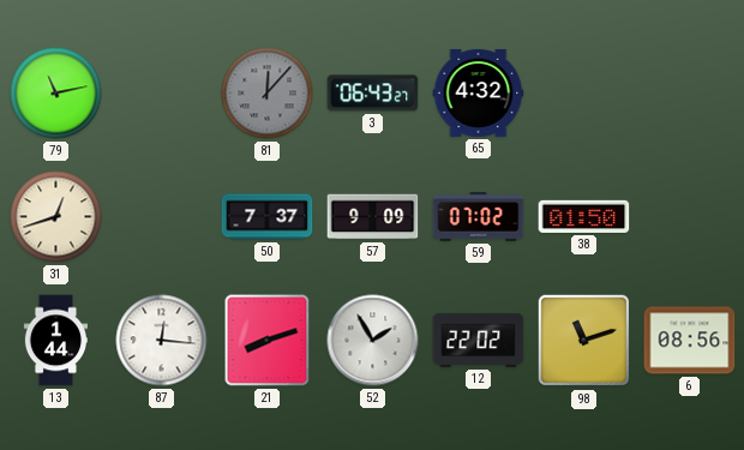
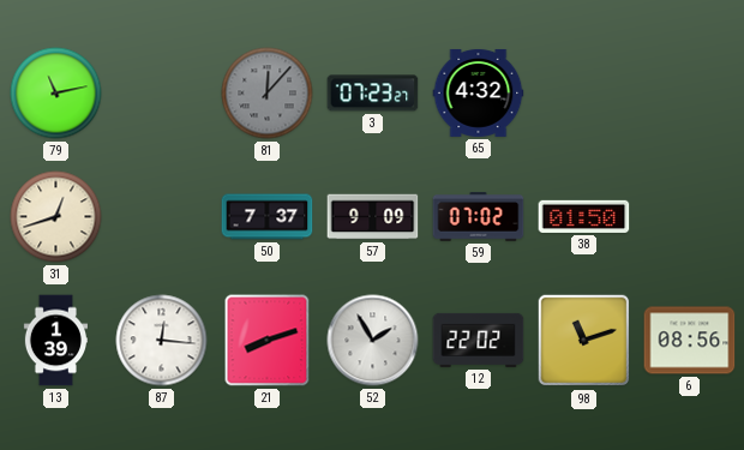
3: 06:43 -> 07:23 (373, 94)
13: 1:44 -> 1:39 (55, 341)
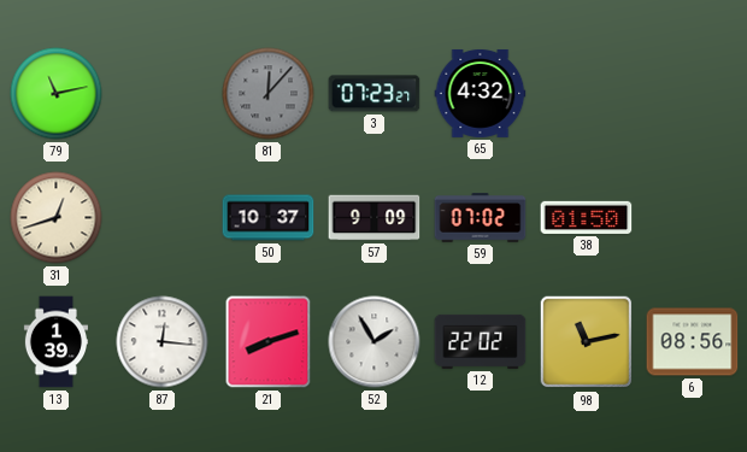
50: 7:37 -> 10:37 (269, 218)
98: 11:12 -> 11:13 (587, 342)
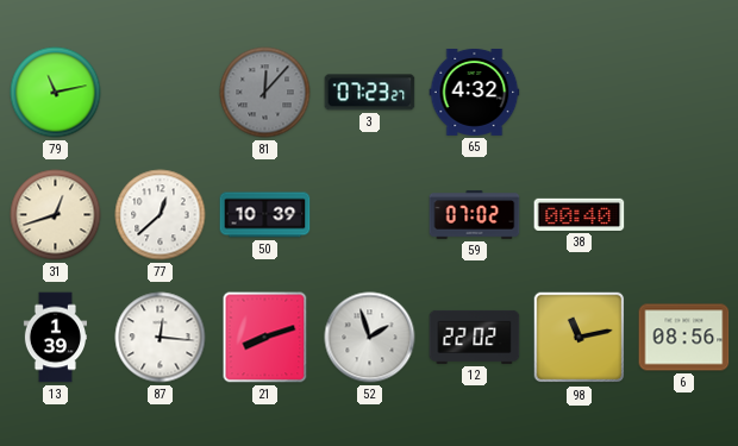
77: none -> 12:38 (161, 215)
50: 10:37 -> 10:39 (265, 215)
57: 9:09 -> none (375, 218)
38: 01:50 -> 00:40 (580, 214)
52: 1:55 -> 1:57 (370, 338)
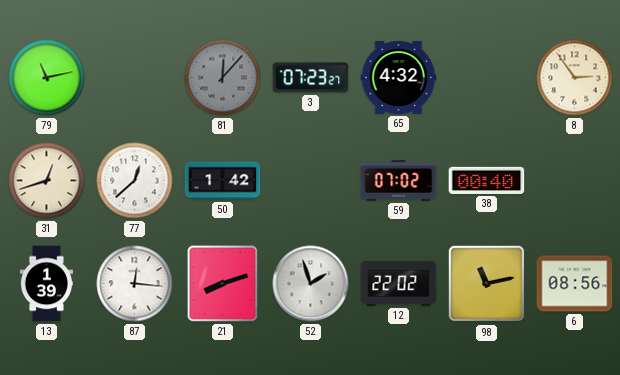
8: none -> 2:54 (575, 78)
50: 10:39 -> 1:42 (223, 181)
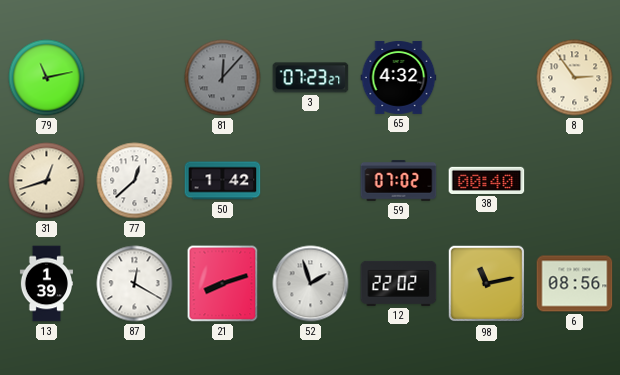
87: 12:16 -> 12:20 (135, 284)
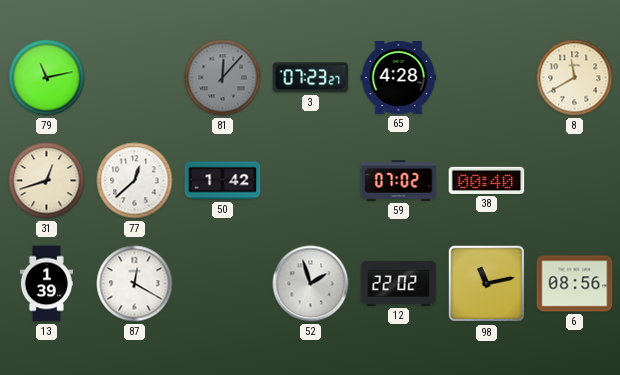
65: 4:32 -> 4:28 (399, 77)
8: 2:54 -> 11:40 (575, 78)
21: 8:12 -> none (223, 284)
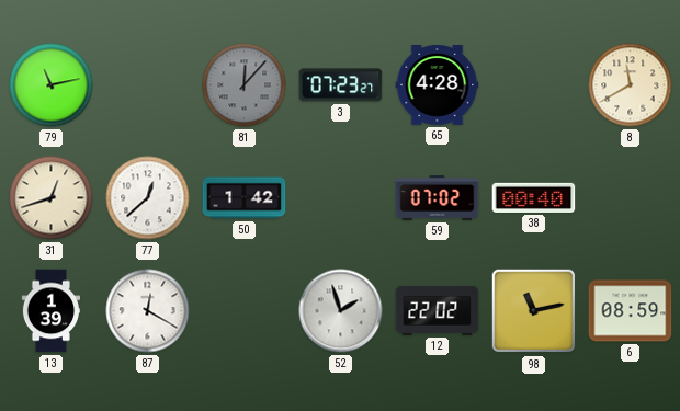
6: 08:56 -> 08:59 (631, 311)
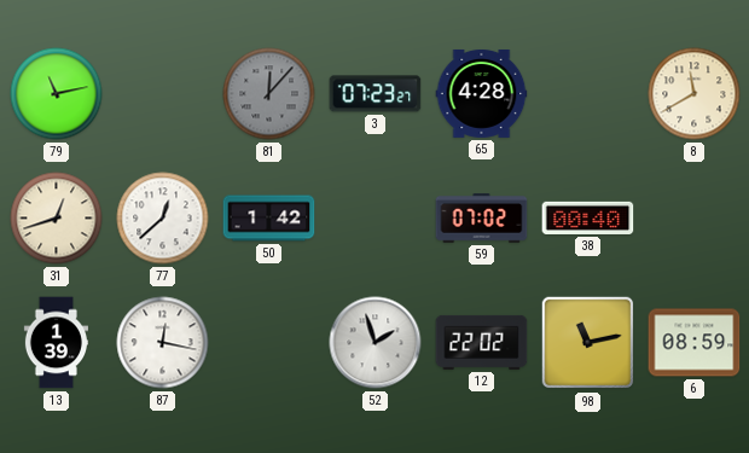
87: 12:20 -> 12:17 (163, 343)
